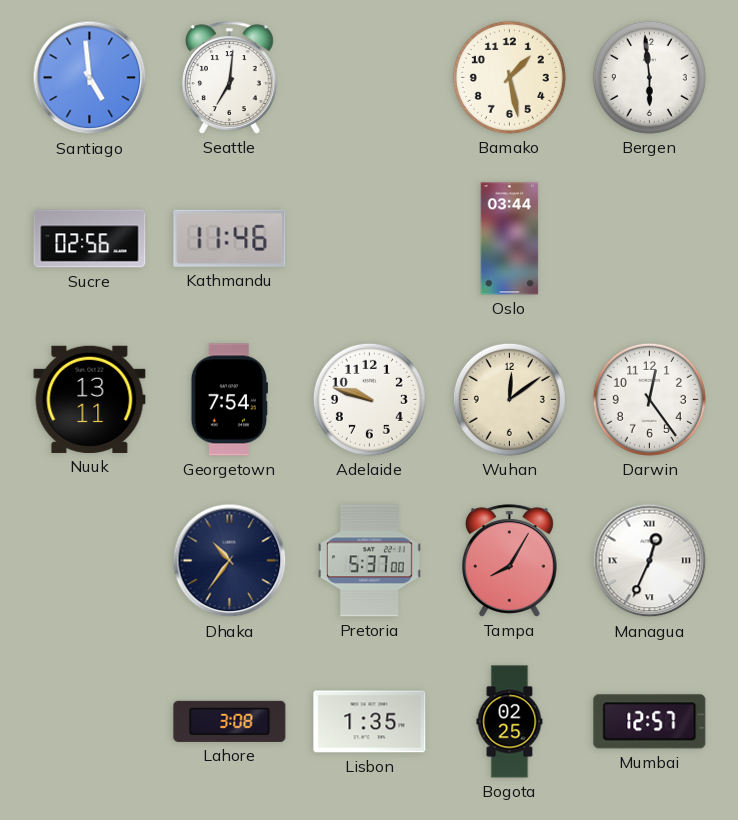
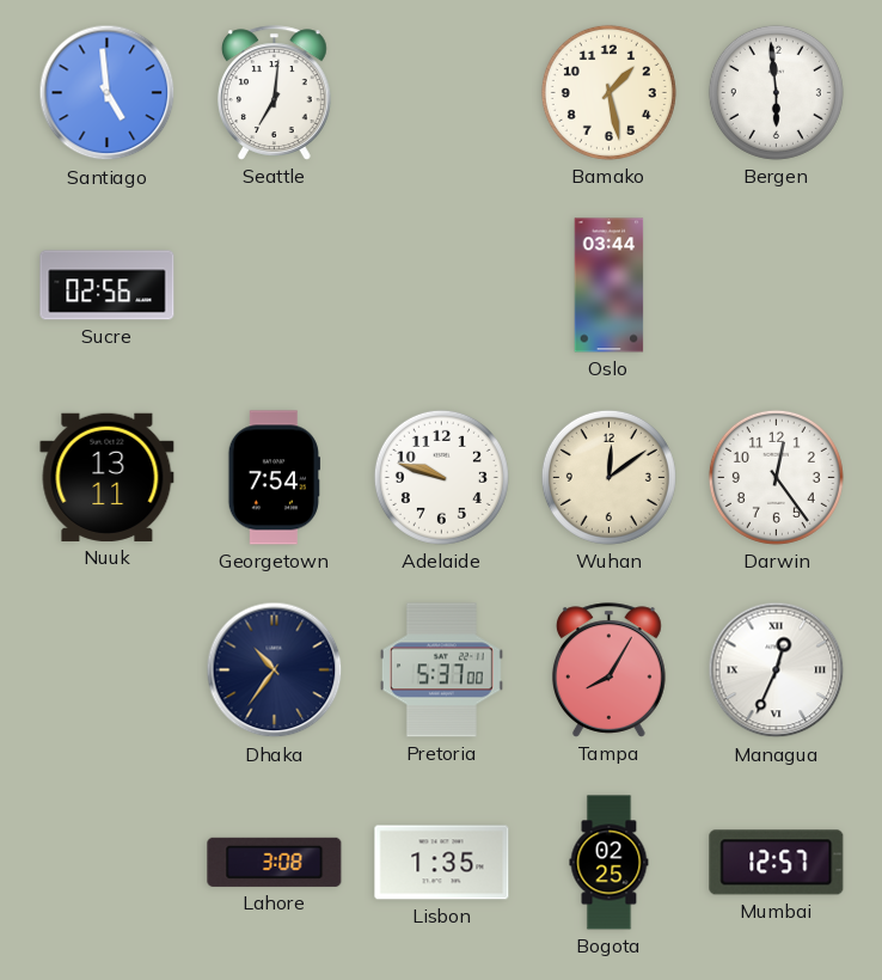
Kathmandu: 11:46 -> none (230, 238)
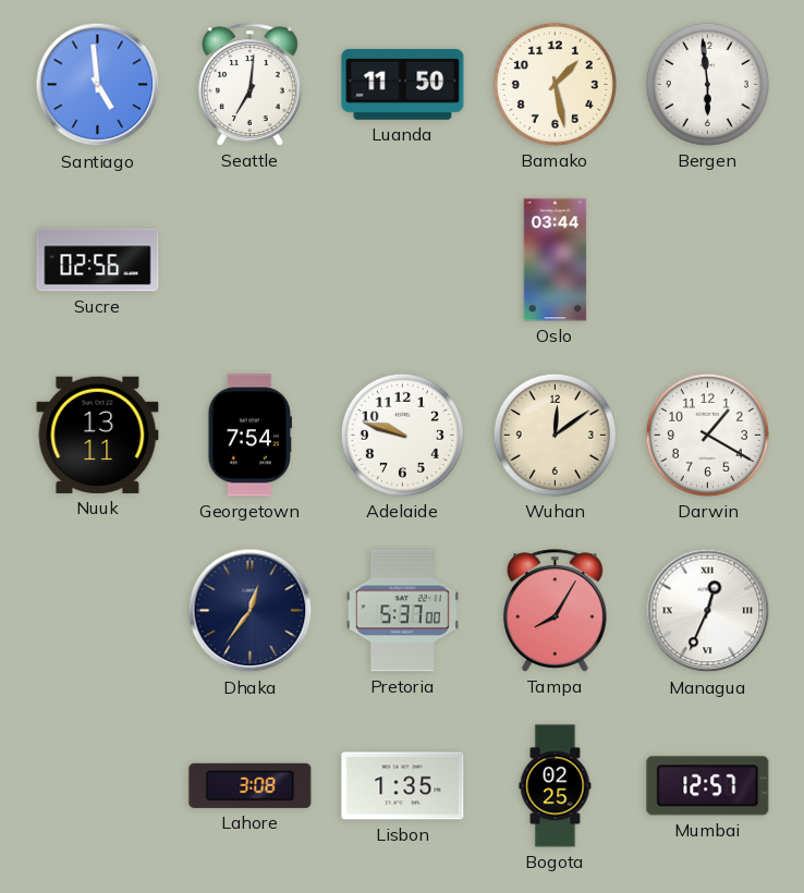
Luanda: none -> 11:50 (403, 84)
Darwin: 12:24 -> 1:20 (707, 435)
Dhaka: 10:36 -> 12:36 (251, 611)
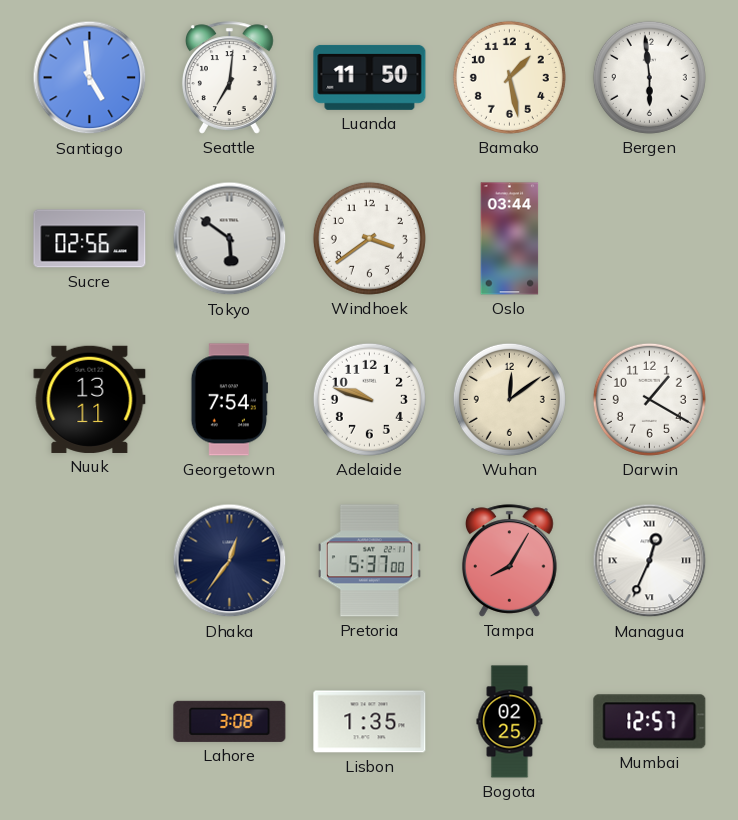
Tokyo: none -> 5:51 (230, 239)
Windhoek: none -> 3:39 (369, 238)
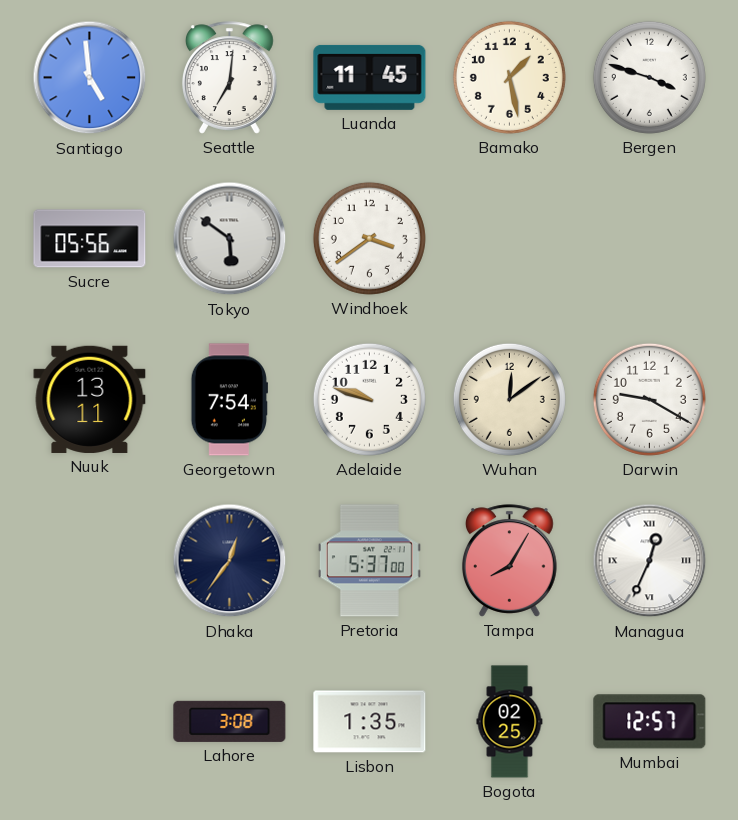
Luanda: 11:50 -> 11:45 (370, 77)
Bergen: 5:59 -> 3:48 (649, 77)
Sucre: 02:56 -> 05:56 (90, 239)
Oslo: 03:44 -> none (510, 239)
Darwin: 1:20 -> 9:20 (649, 399)
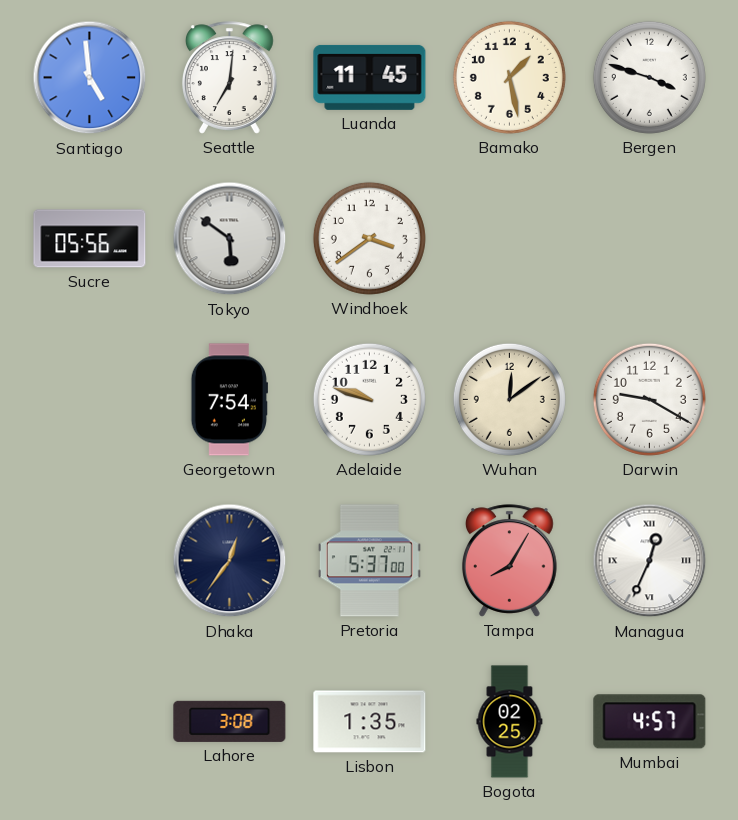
Nuuk: 13:11 -> none (90, 399)
Mumbai: 12:57 -> 4:57 (650, 722)
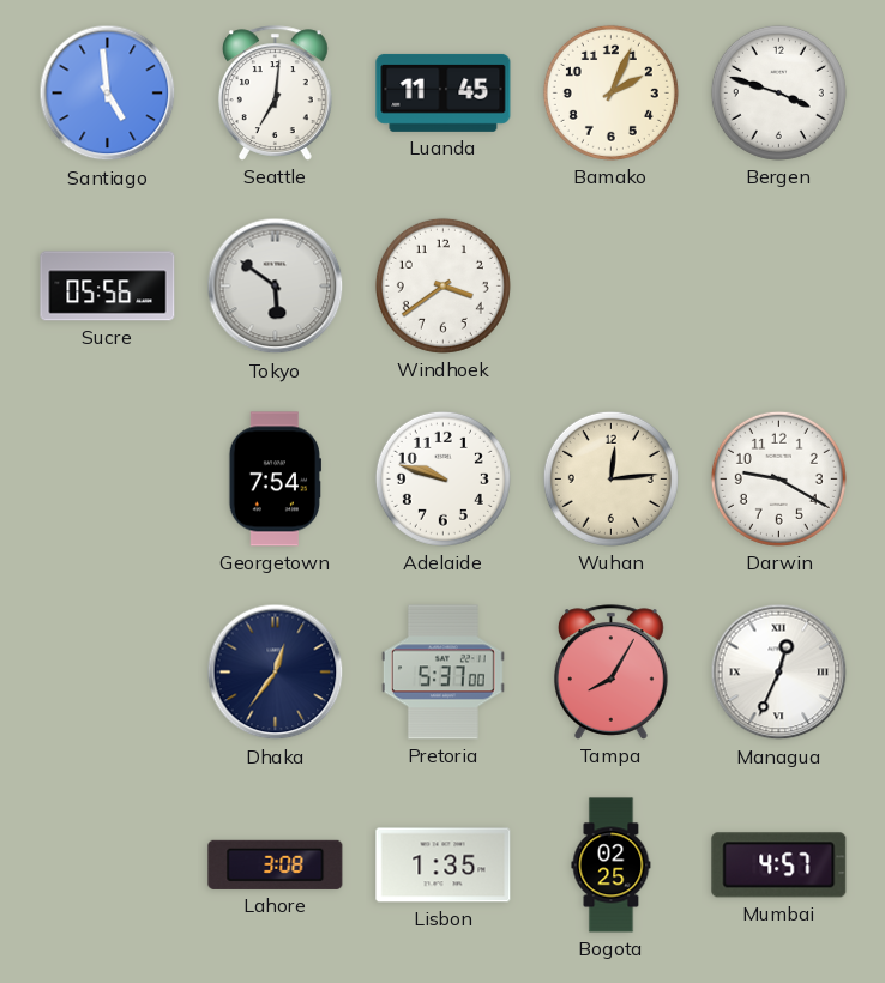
Bamako: 1:28 -> 2:04 (610, 92)
Wuhan: 12:09 -> 12:14 (610, 478)
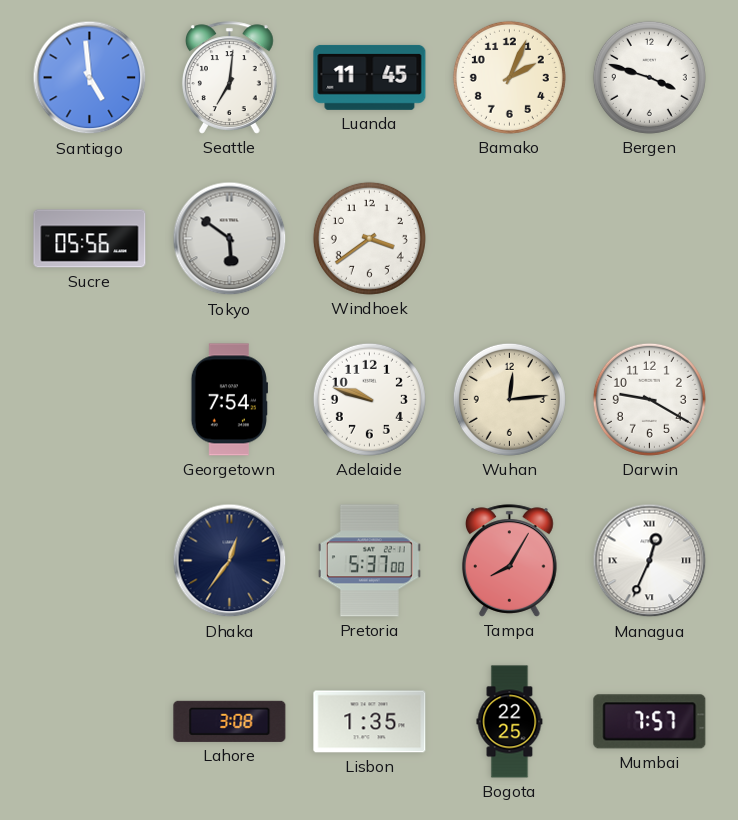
Bogota: 02:25 -> 22:25 (510, 722)
Mumbai: 4:57 -> 7:57 (650, 722)
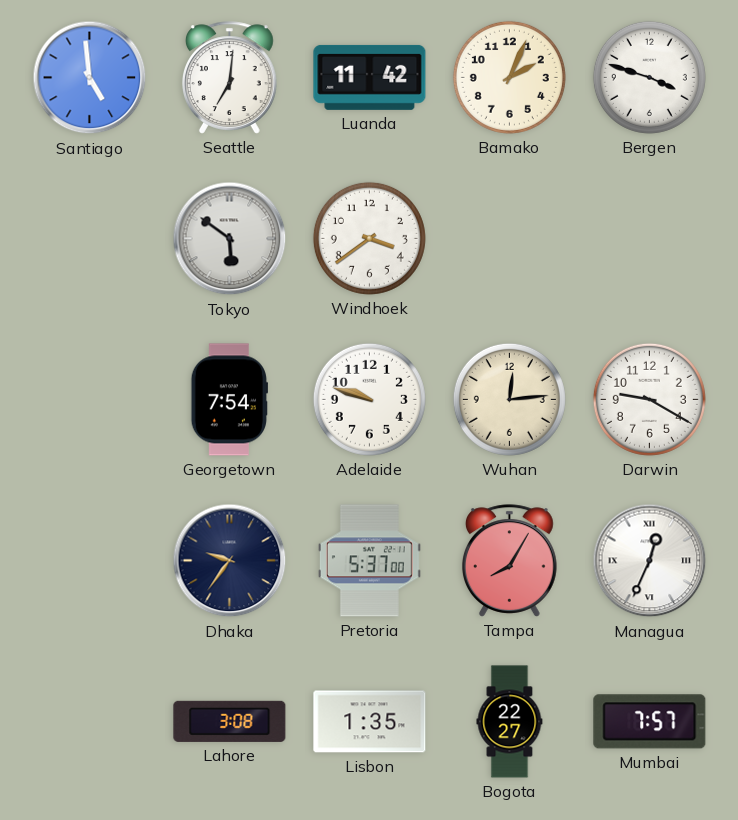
Luanda: 11:45 -> 11:42 (370, 77)
Sucre: 05:56 -> none (90, 239)
Dhaka: 12:36 -> 9:36 (230, 561)
Bogota: 22:25 -> 22:27 (510, 722)
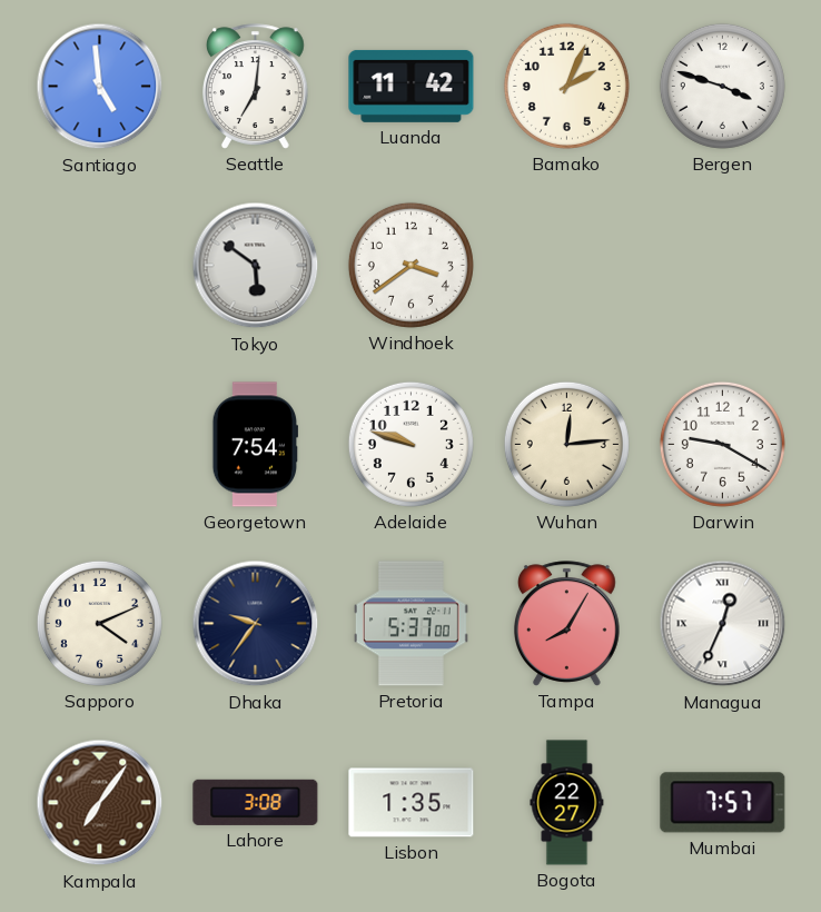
Sapporo: none -> 4:11 (99, 623)
Kampala: none -> 7:06 (100, 803)
